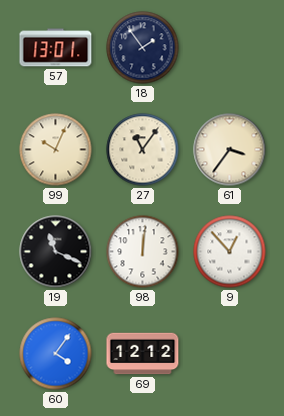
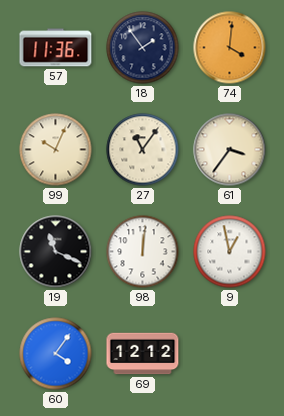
57: 13:01 -> 11:36 (56, 48)
74: none -> 4:01 (230, 48)
9: 12:53 -> 12:58 (230, 252)
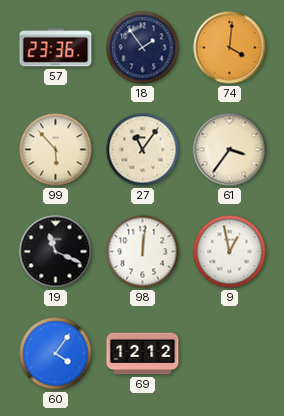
57: 11:36 -> 23:36 (56, 48)
99: 10:04 -> 5:53 (56, 150)
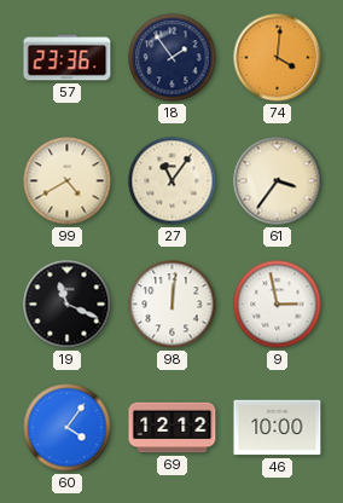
99: 5:53 -> 4:40 (68, 181)
9: 12:58 -> 2:58 (278, 305)
46: none -> 10:00 (278, 428)
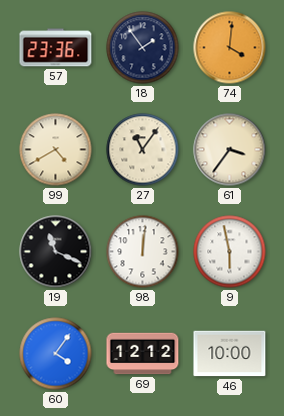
9: 2:58 -> 5:58 (230, 252)
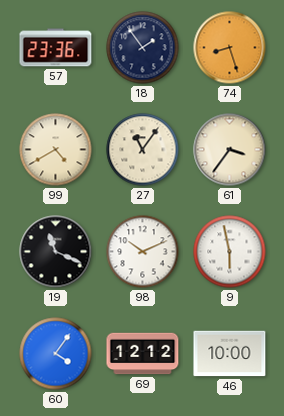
74: 4:01 -> 8:27 (230, 48)
98: 12:01 -> 10:11 (143, 252)
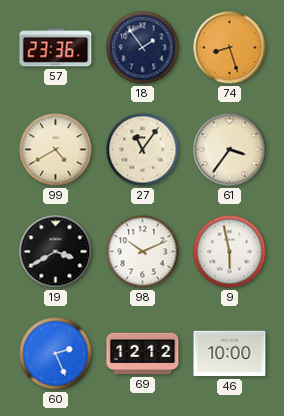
19: 11:19 -> 3:40 (56, 252)
60: 4:06 -> 2:26 (56, 354)
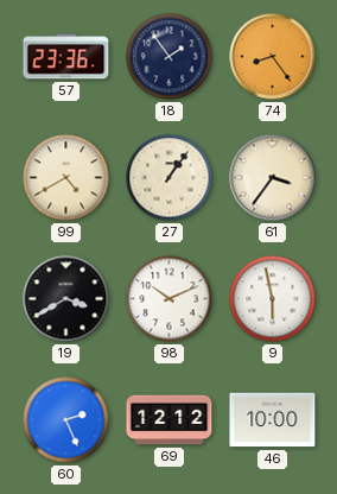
74: 8:27 -> 8:24 (273, 57)
27: 11:06 -> 1:06 (170, 178)
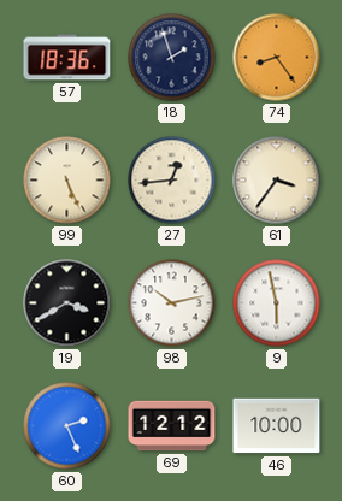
57: 23:36 -> 18:36 (67, 58)
18: 1:54 -> 1:57 (172, 58)
99: 4:40 -> 5:26 (67, 181)
27: 1:06 -> 12:44 (172, 181)
98: 10:11 -> 10:13 (172, 303)
